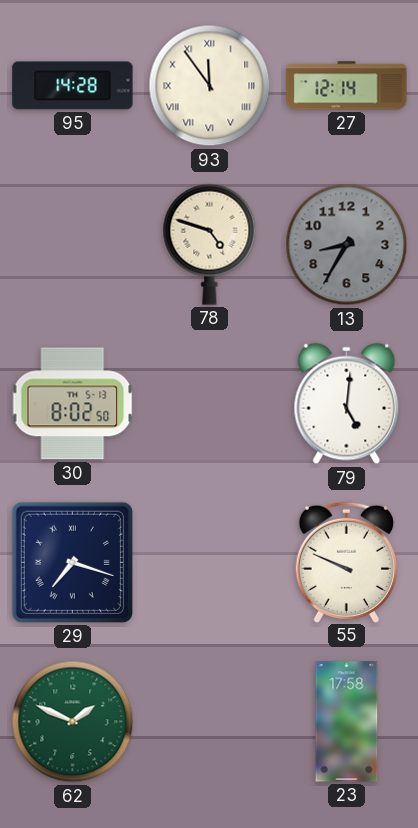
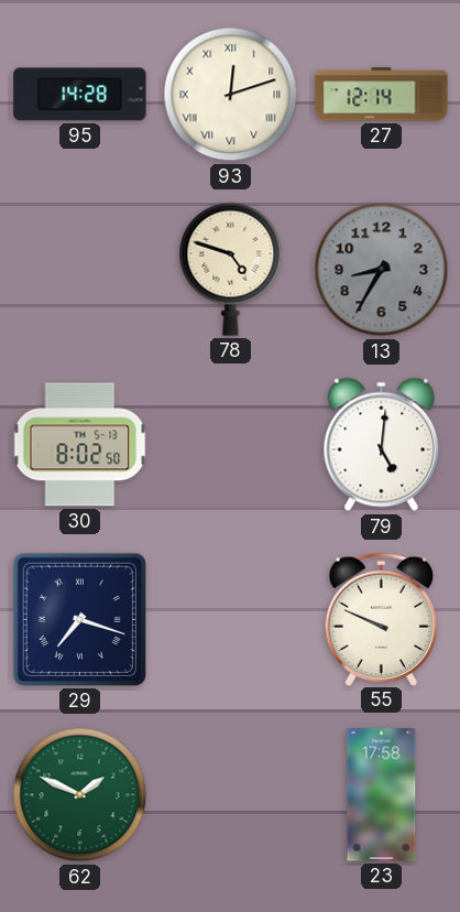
93: 11:54 -> 12:12 (231, 95)
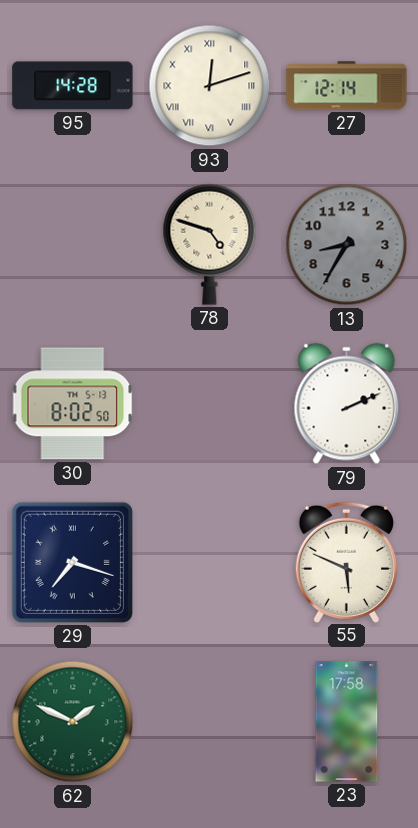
79: 5:01 -> 2:11 (347, 404)
55: 9:49 -> 5:49 (346, 562)
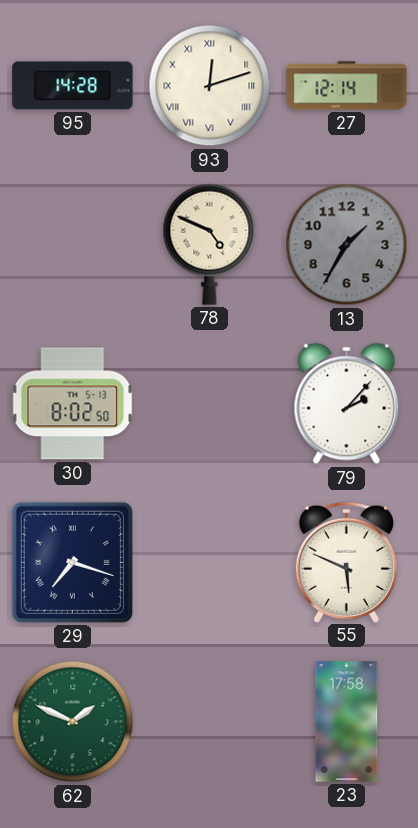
78: 4:48 -> 4:49 (210, 244)
13: 8:35 -> 1:35 (347, 245)
79: 2:11 -> 2:07 (347, 404)
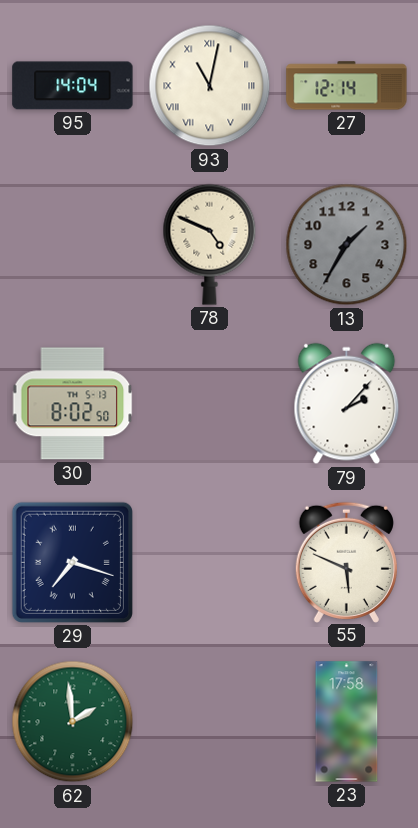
95: 14:28 -> 14:04 (73, 86)
93: 12:12 -> 11:02 (210, 86)
62: 1:49 -> 1:59 (73, 722)
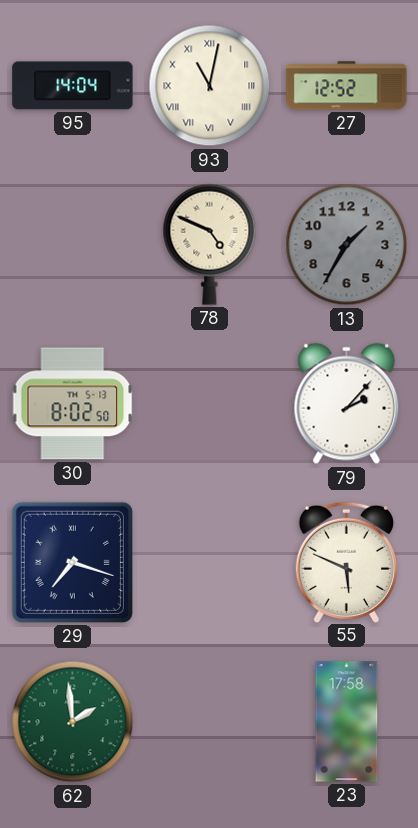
27: 12:14 -> 12:52 (347, 86)
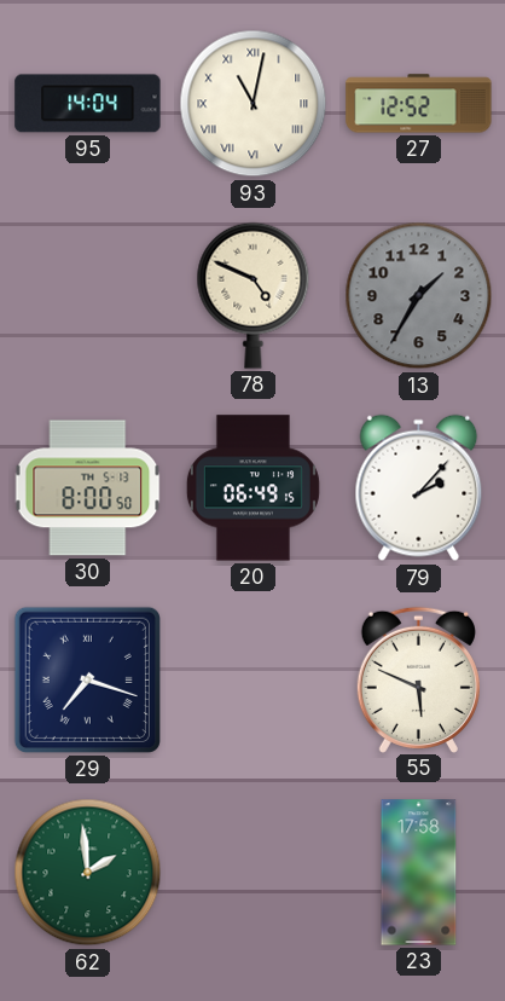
30: 8:02 -> 8:00 (88, 488)
20: none -> 06:49 (252, 488)
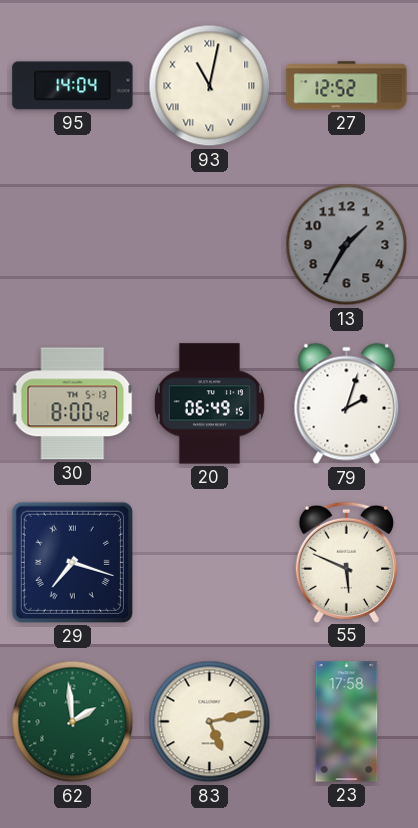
78: 4:49 -> none (254, 295)
30: 8:00:50 -> 8:00:42 (73, 404)
79: 2:07 -> 2:03 (347, 404)
83: none -> 5:13 (210, 722)
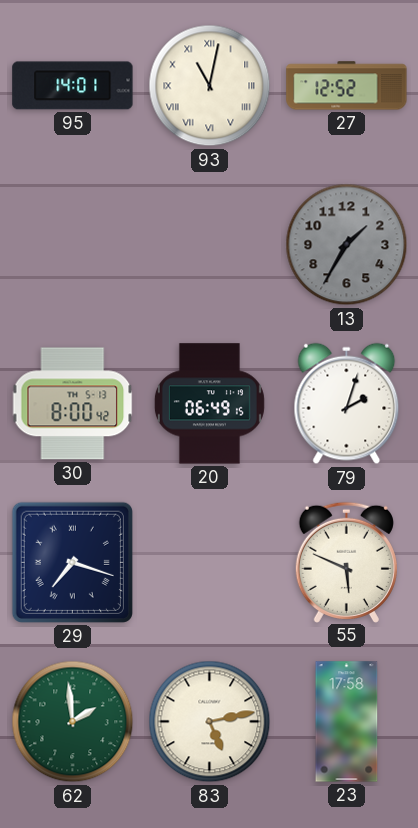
95: 14:04 -> 14:01 (73, 86)
